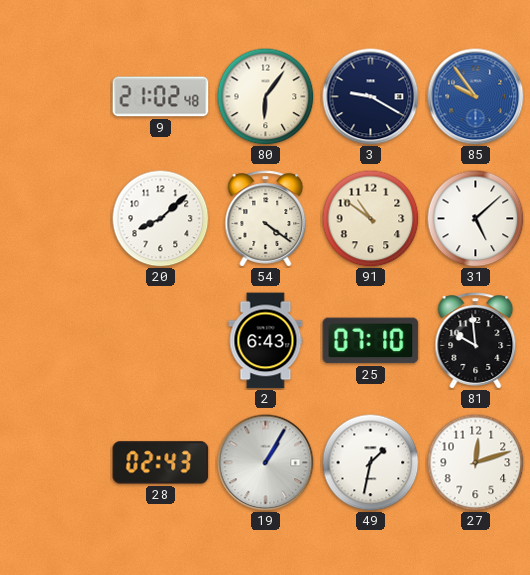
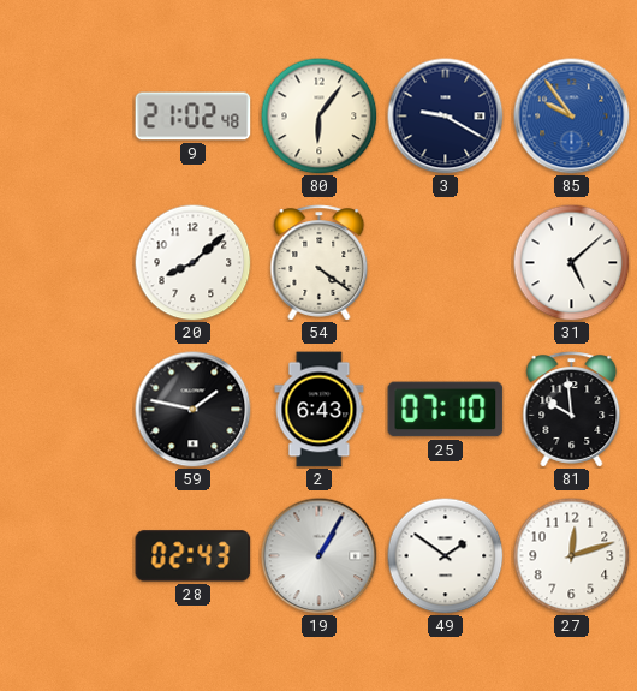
91: 10:51 -> none (370, 218)
59: none -> 1:47 (194, 410)
49: 1:32 -> 1:51 (445, 555)
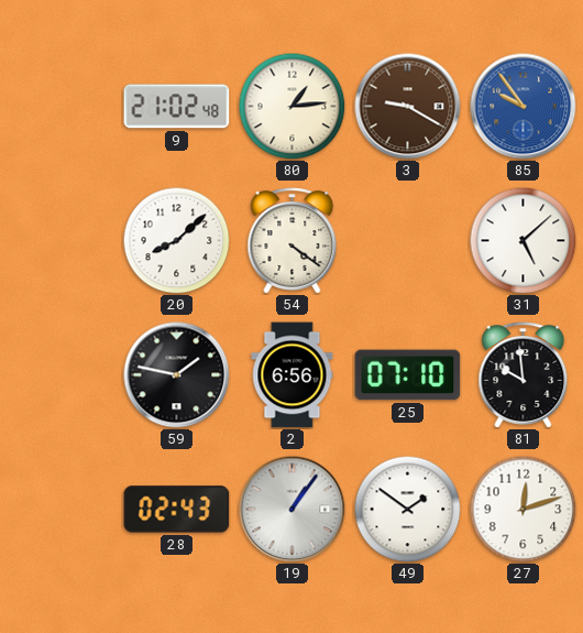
80: 6:06 -> 1:14 (291, 106)
3 dial: navy -> brown (408, 107)
2: 6:43 -> 6:56 (293, 375)
19: 1:05 -> 1:06 (293, 510)
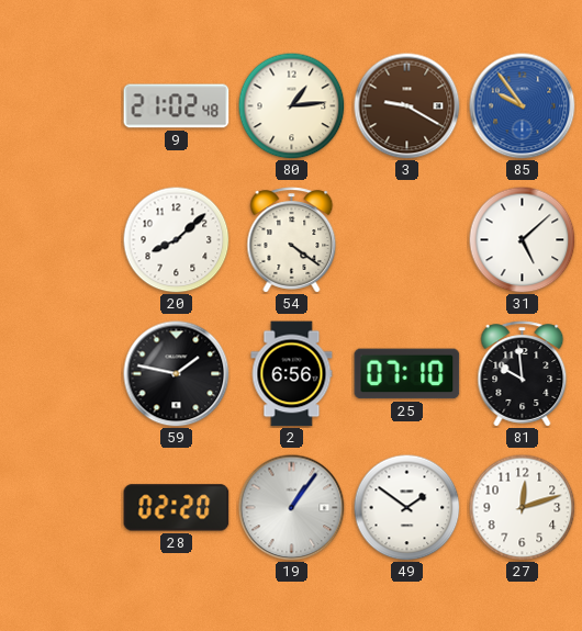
28: 02:43 -> 02:20 (177, 508)
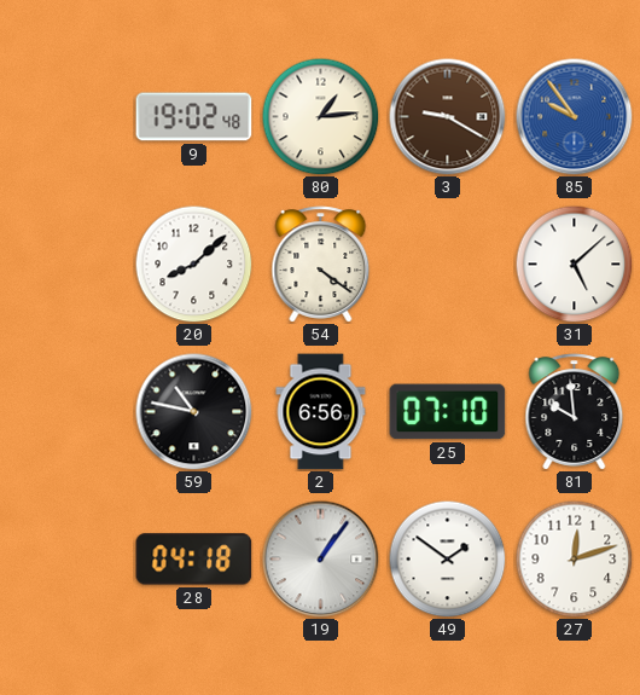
9: 21:02 -> 19:02 (194, 117)
59: 1:47 -> 10:47 (194, 412)
28: 02:20 -> 04:18 (194, 560)
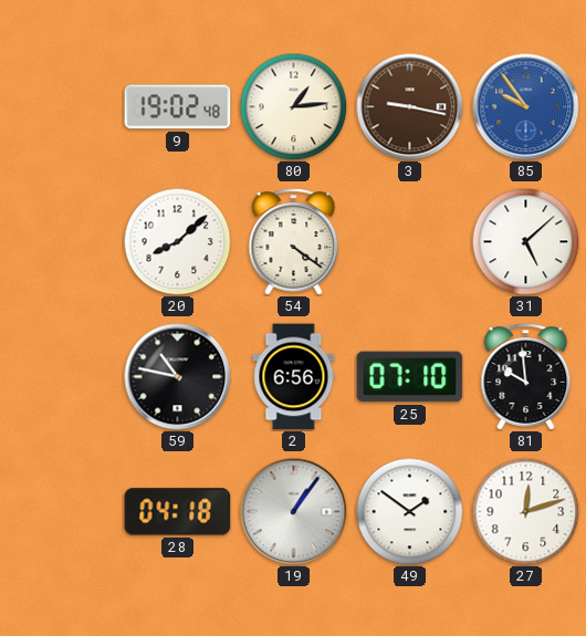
3: 9:20 -> 9:17 (410, 107)
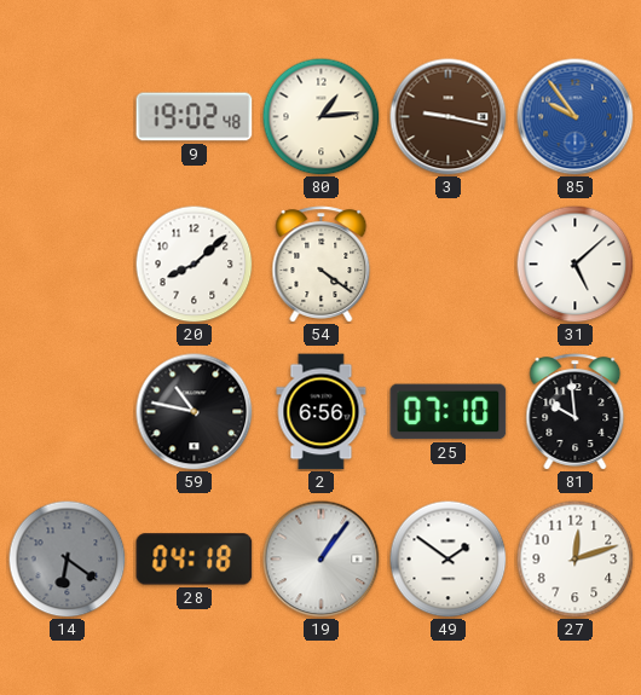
14: none -> 6:21 (67, 558)
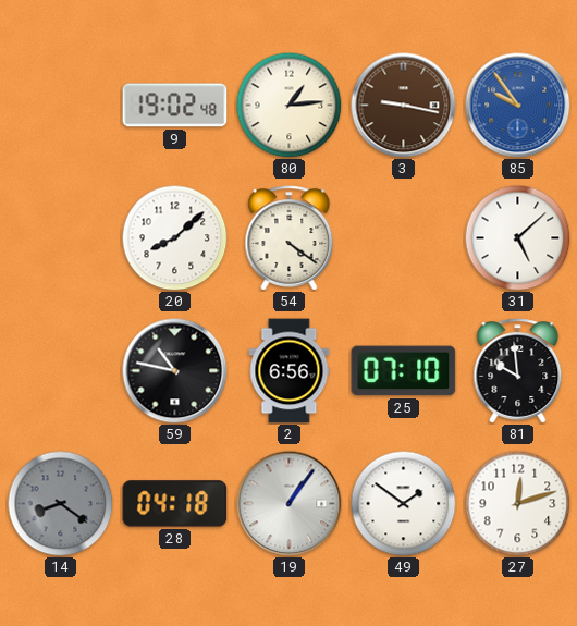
14: 6:21 -> 8:21 (60, 503)
